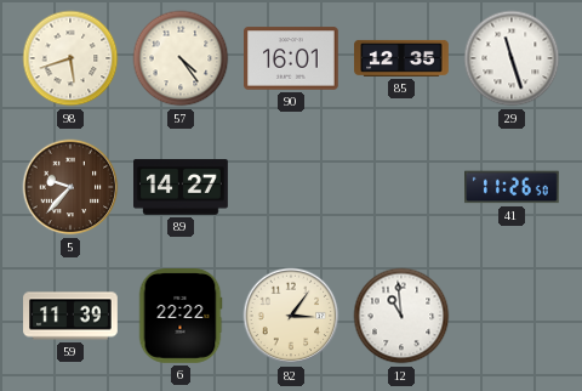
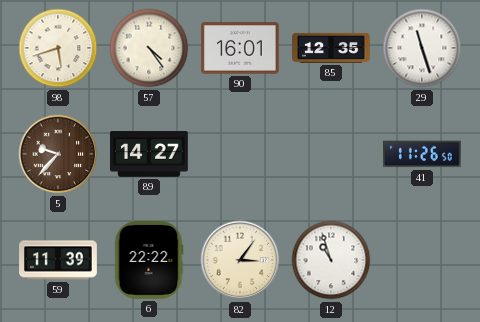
12: 10:59 -> 10:57 (331, 260)
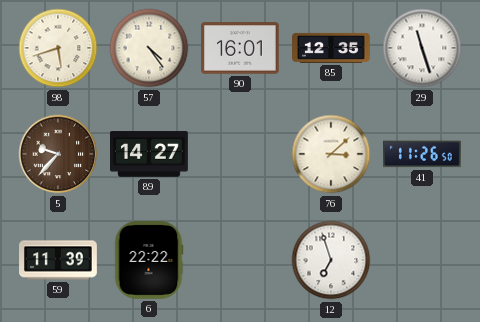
76: none -> 3:08 (331, 154)
82: 3:06 -> none (240, 260)
12: 10:57 -> 6:57 (331, 260)
